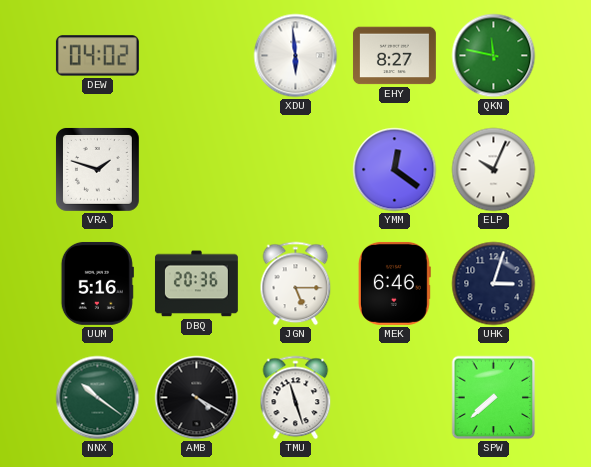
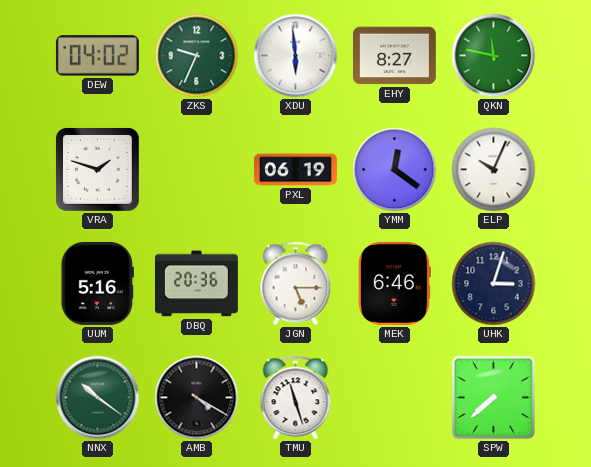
ZKS: none -> 9:34 (197, 56)
PXL: none -> 06:19 (295, 170)
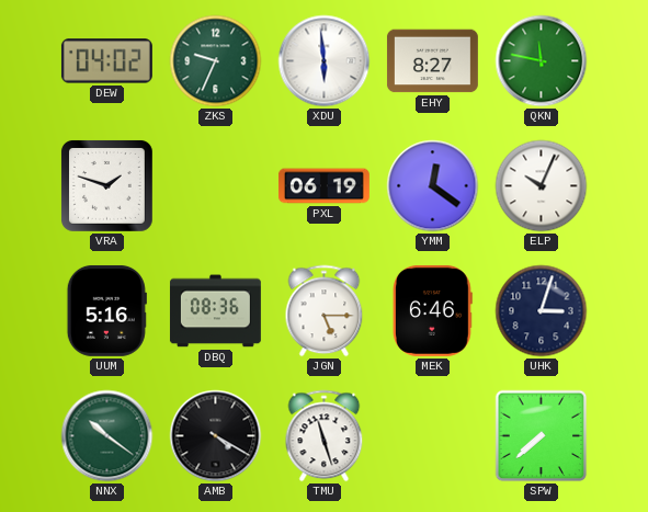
DBQ: 20:36 -> 08:36 (215, 311)
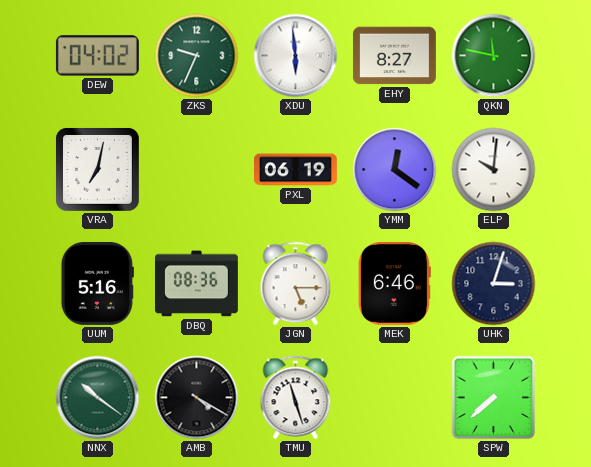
VRA: 1:48 -> 7:02 (97, 169)
ELP: 10:04 -> 10:01 (494, 170)
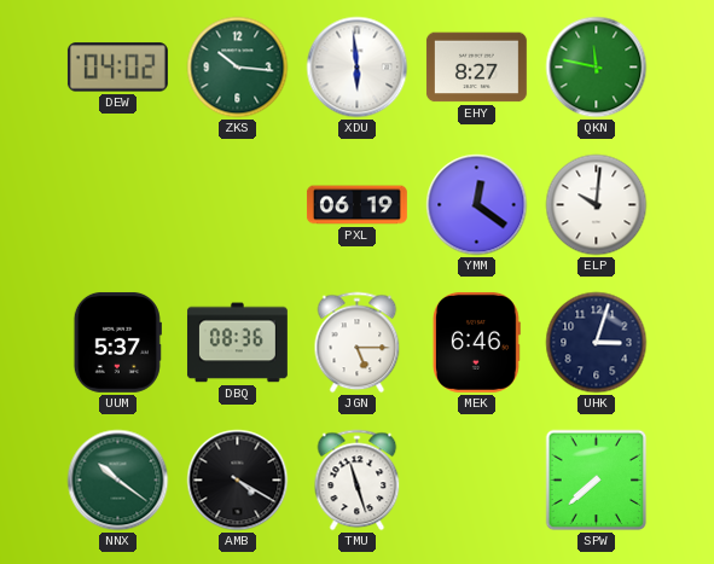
ZKS: 9:34 -> 10:16 (238, 68)
VRA: 7:02 -> none (97, 169)
UUM: 5:16 -> 5:37 (117, 342)
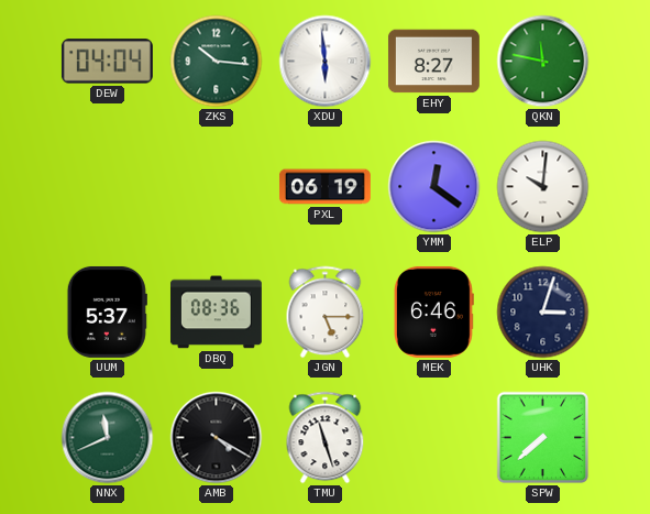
DEW: 04:02 -> 04:04 (107, 62)
NNX: 10:21 -> 11:41 (108, 438)
